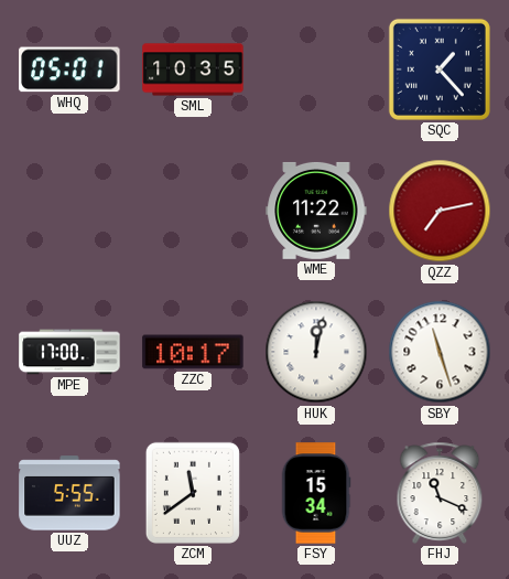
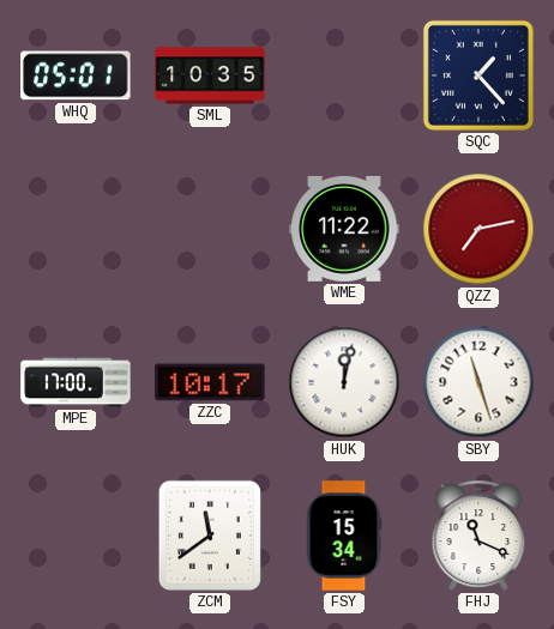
UUZ: 5:55 -> none (69, 493)
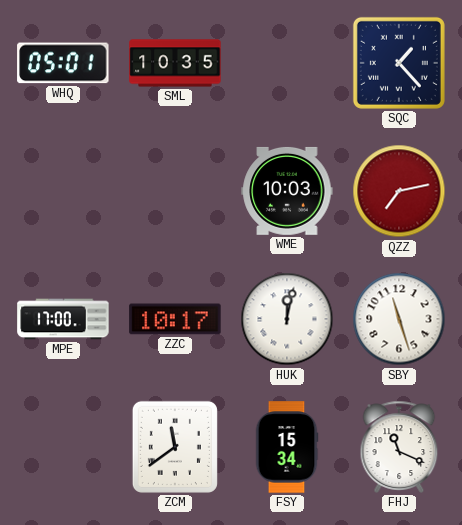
WME: 11:22 -> 10:03 (287, 191)
